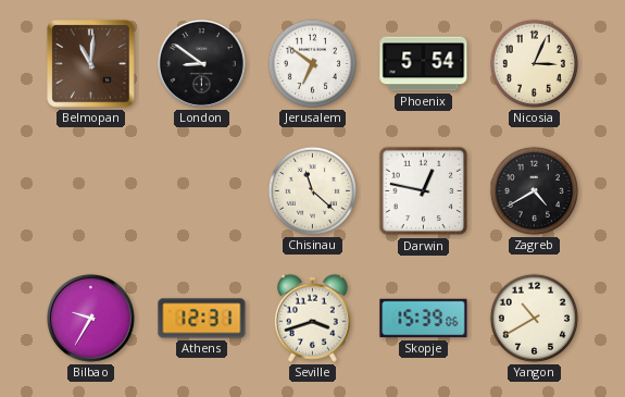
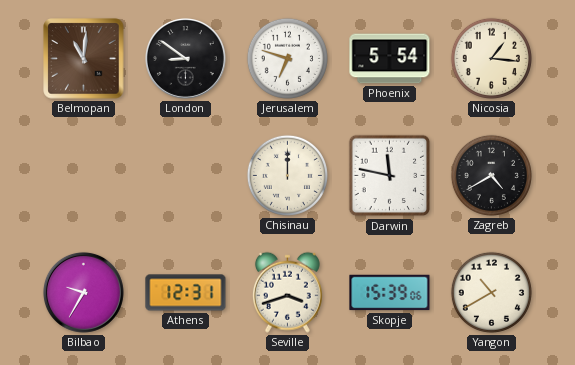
Jerusalem: 6:51 -> 6:48 (287, 58)
Nicosia: 3:04 -> 1:16 (491, 58)
Chisinau: 11:22 -> 12:00 (287, 175)
Darwin: 12:47 -> 11:47 (390, 176)
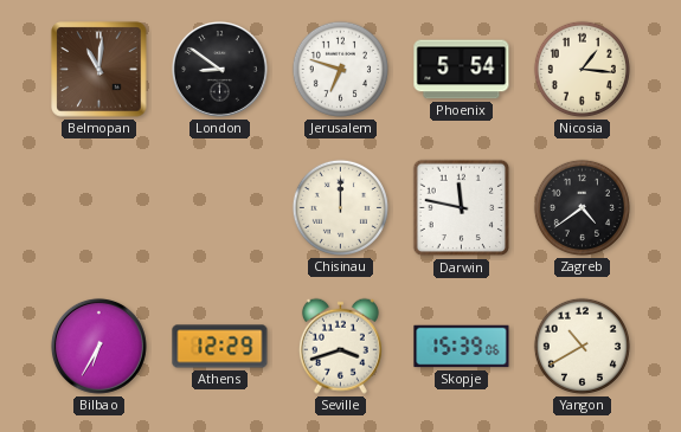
Zagreb: 4:40 -> 4:39 (582, 207)
Bilbao: 9:35 -> 6:35 (98, 346)
Athens: 12:31 -> 12:29 (220, 347)
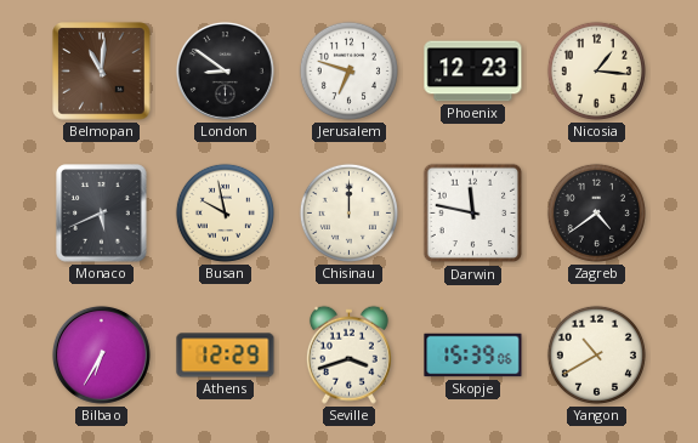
Phoenix: 5:54 -> 12:23 (473, 72)
Monaco: none -> 5:41 (102, 214)
Busan: none -> 9:58 (225, 212)
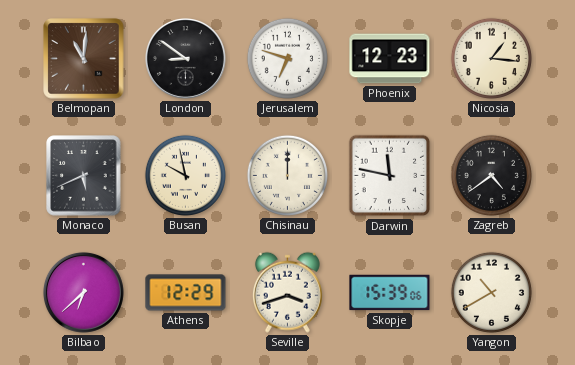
Bilbao: 6:35 -> 6:38 (83, 292)
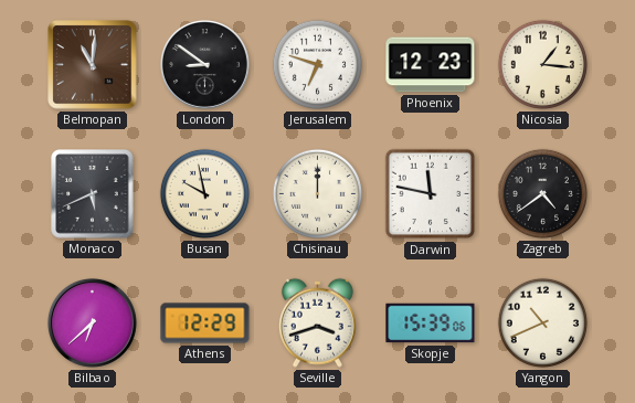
Yangon: 10:40 -> 10:41 (542, 322)
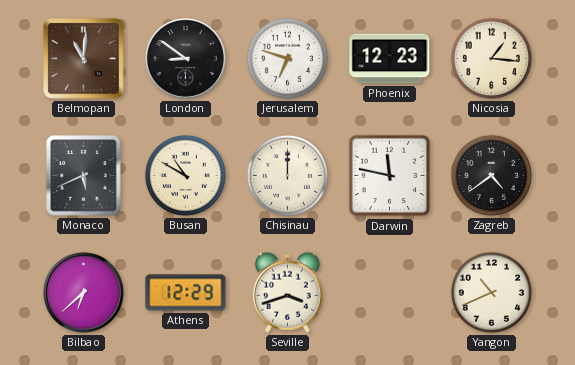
Busan: 9:58 -> 10:50 (185, 175)
Skopje: 15:39 -> none (431, 324)
